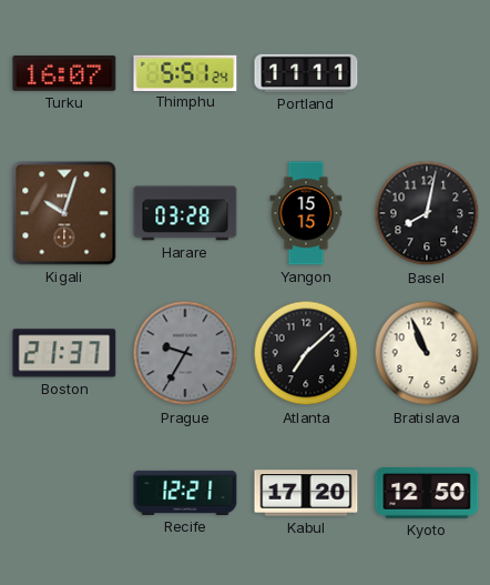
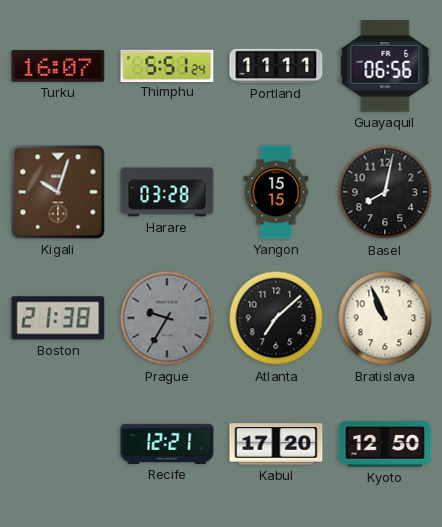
Guayaquil: none -> 06:56 (385, 66)
Boston: 21:37 -> 21:38 (58, 318)
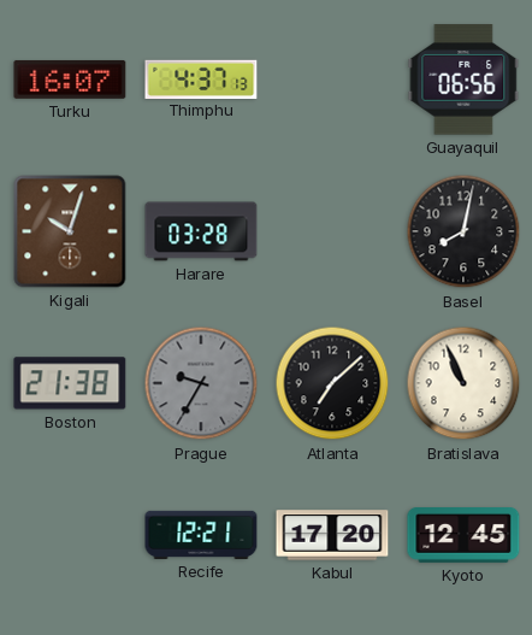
Thimphu: 5:51 -> 4:37 (201, 78)
Portland: 11:11 -> none (276, 66)
Yangon: 15:15 -> none (276, 192)
Kyoto: 12:50 -> 12:45 (463, 536)
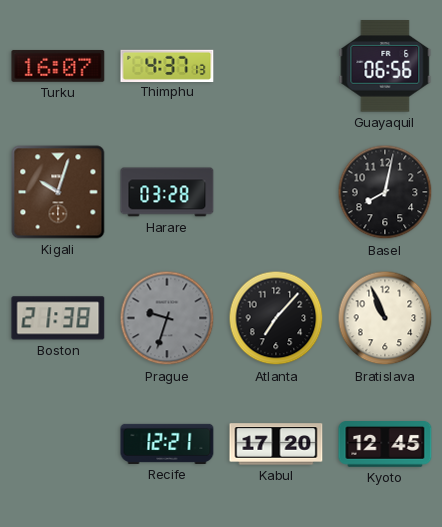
Prague: 9:35 -> 9:33 (167, 318)
Atlanta: 7:08 -> 7:07 (276, 318)
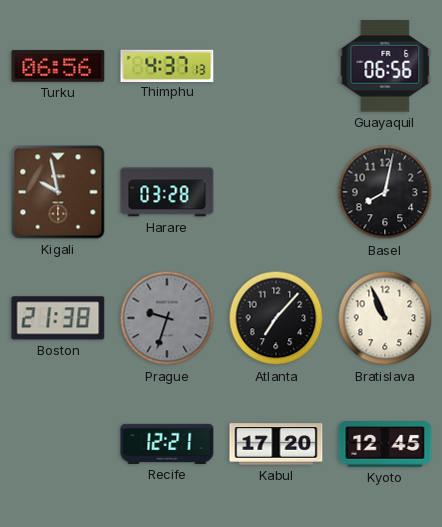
Turku: 16:07 -> 06:56 (58, 66)
Kigali: 10:03 -> 9:58 (58, 192)
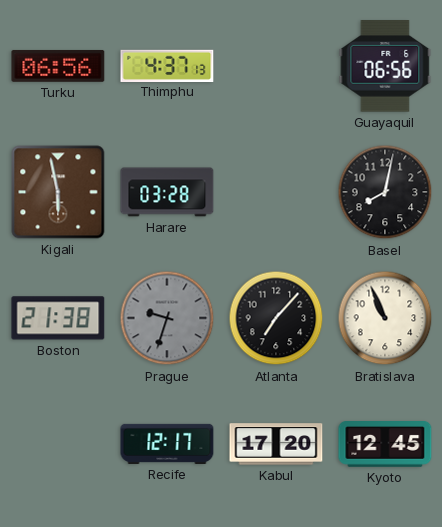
Kigali: 9:58 -> 5:58 (58, 192)
Recife: 12:21 -> 12:17 (167, 444)
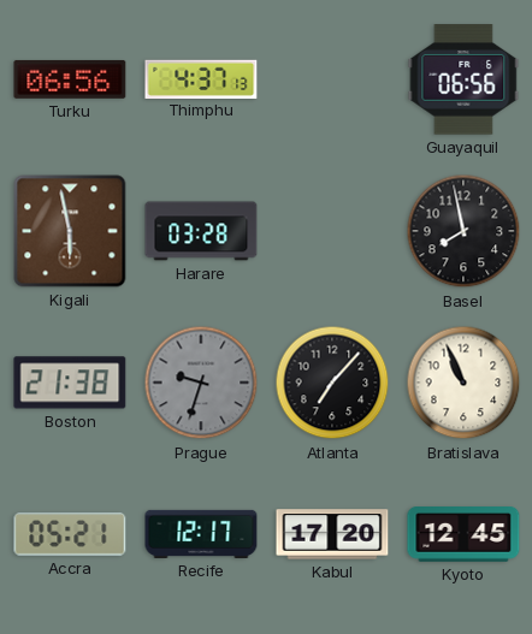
Basel: 8:02 -> 7:58 (463, 231)
Accra: none -> 05:21 (70, 534)
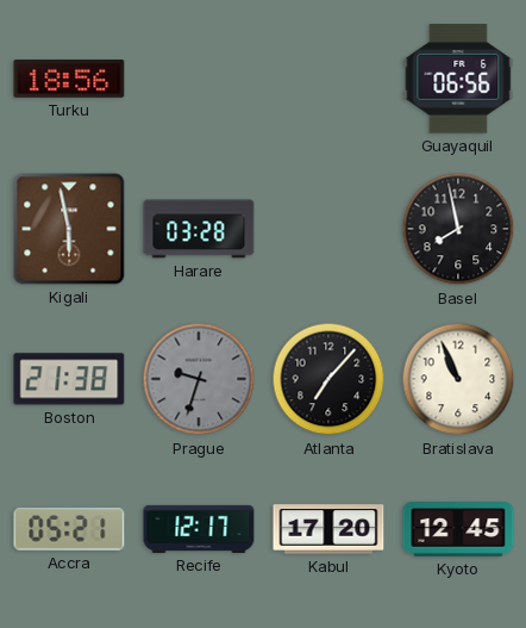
Turku: 06:56 -> 18:56 (69, 79)
Thimphu: 4:37 -> none (201, 78)
